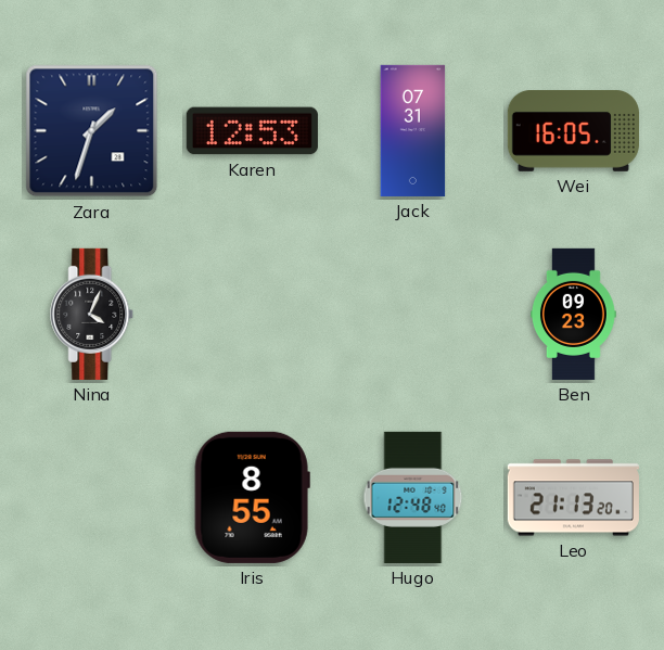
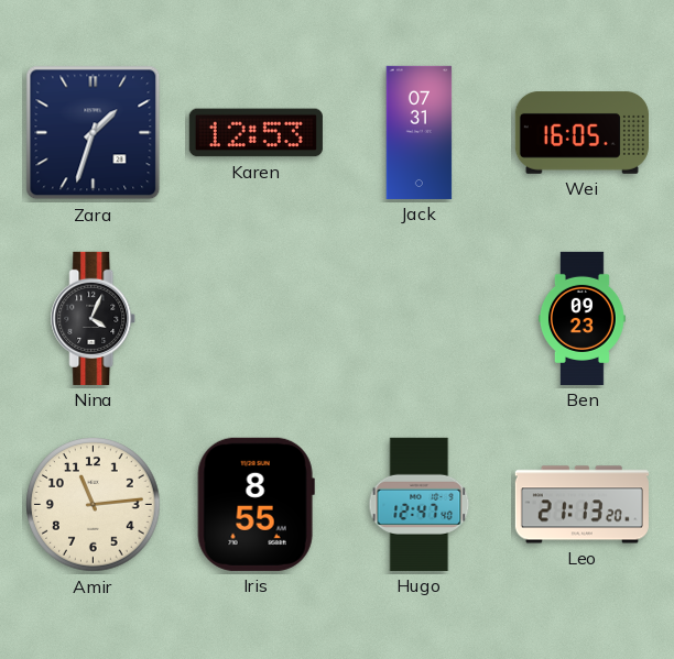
Amir: none -> 11:14 (94, 505)
Hugo: 12:48 -> 12:47 (420, 504)
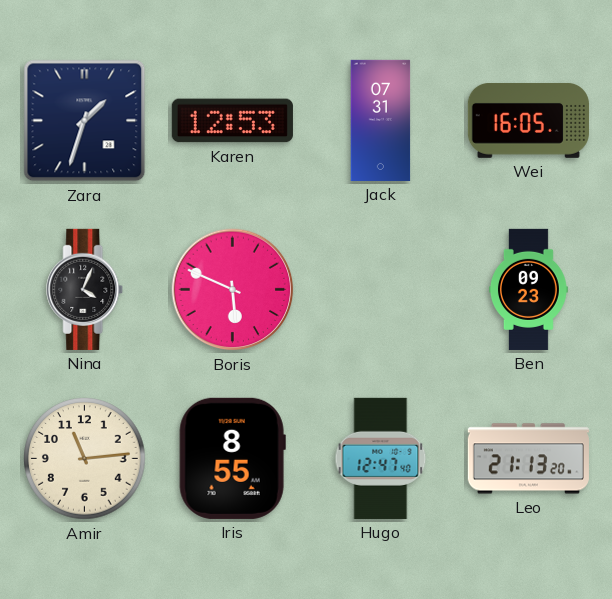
Boris: none -> 5:49 (233, 290)
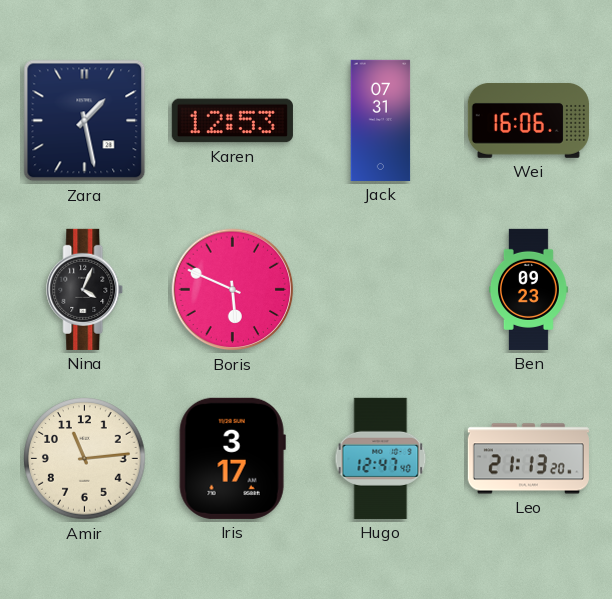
Zara: 1:33 -> 1:28 (85, 121)
Wei: 16:05 -> 16:06 (528, 121)
Iris: 8:55 -> 3:17 (232, 458)
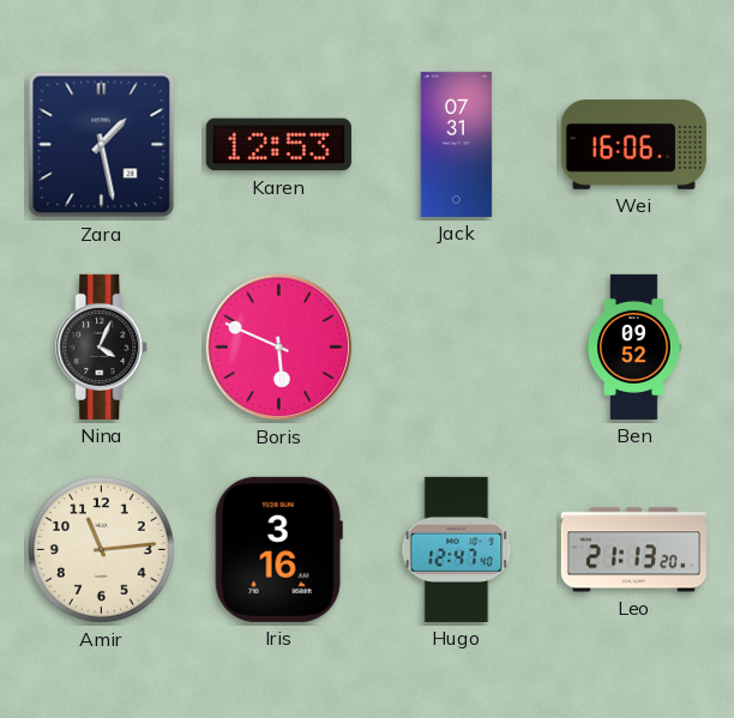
Ben: 09:23 -> 09:52 (633, 346)
Iris: 3:17 -> 3:16 (278, 549)
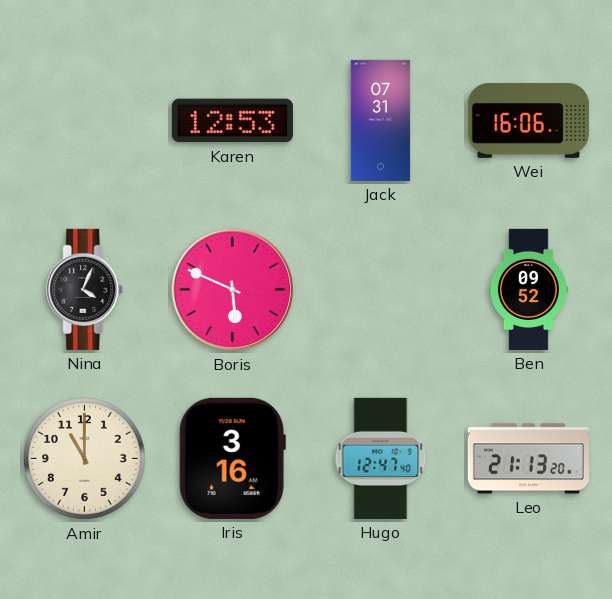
Zara: 1:28 -> none (102, 145)
Amir: 11:14 -> 11:00 (85, 459)
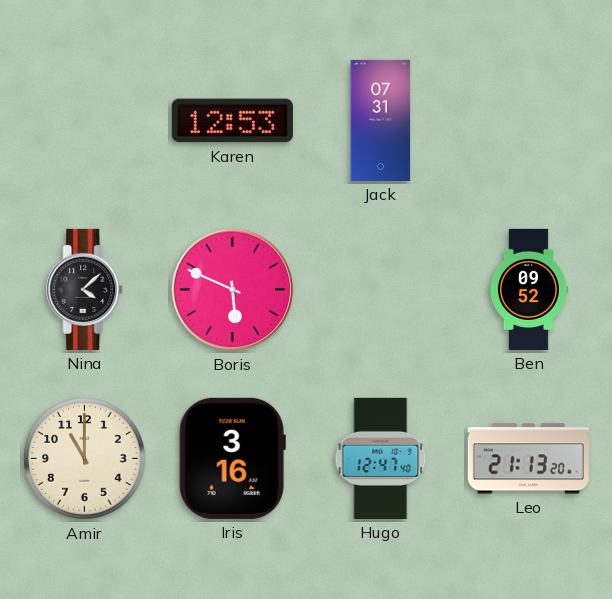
Wei: 16:06 -> none (528, 121)
Nina: 4:04 -> 4:08 (85, 289)
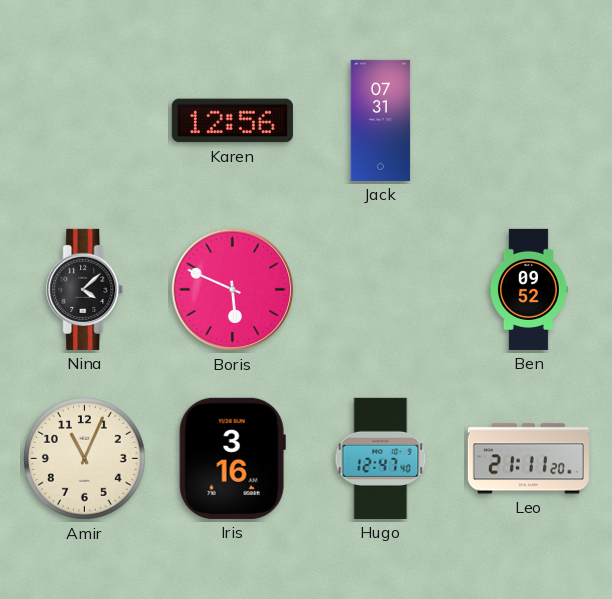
Karen: 12:53 -> 12:56 (232, 121)
Amir: 11:00 -> 11:04 (85, 459)
Leo: 21:13 -> 21:11 (528, 459)
